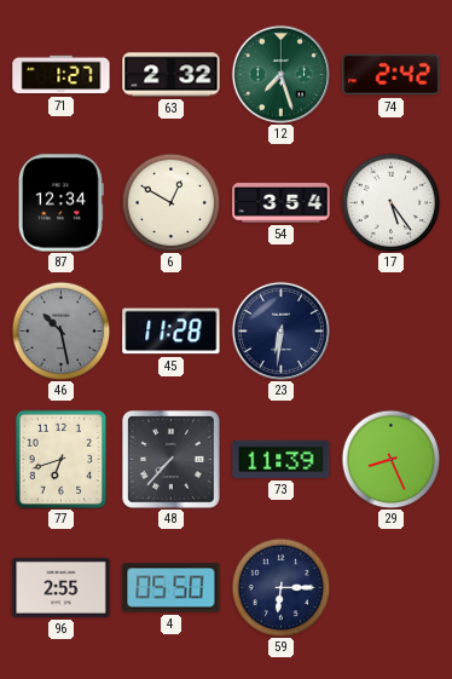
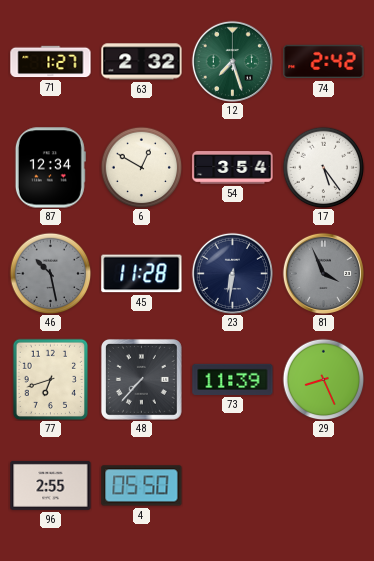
81: none -> 3:56 (323, 273)
59: 6:15 -> none (280, 587)
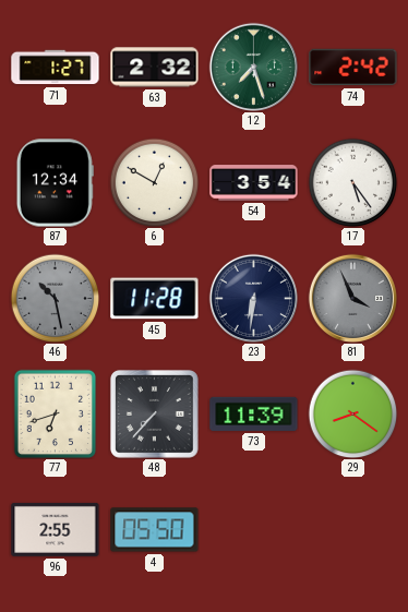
29: 8:26 -> 8:21 (352, 413)
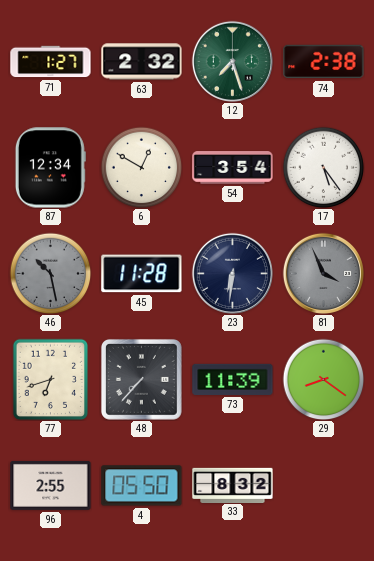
74: 2:42 -> 2:38 (324, 62)
33: none -> 8:32 (233, 485)
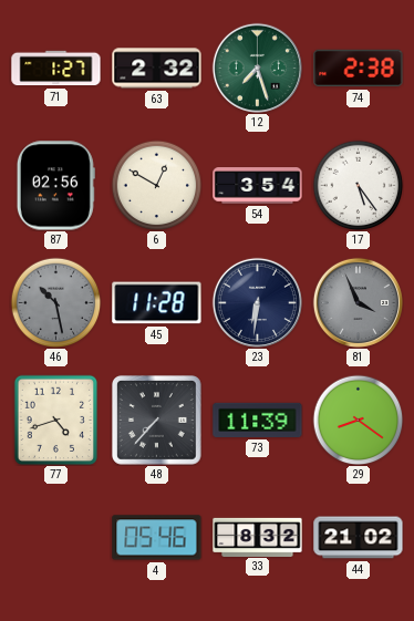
87: 12:34 -> 02:56 (55, 186)
77: 6:42 -> 4:42 (56, 420)
96: 2:55 -> none (51, 485)
4: 05:50 -> 05:46 (157, 538)
44: none -> 21:02 (359, 538)
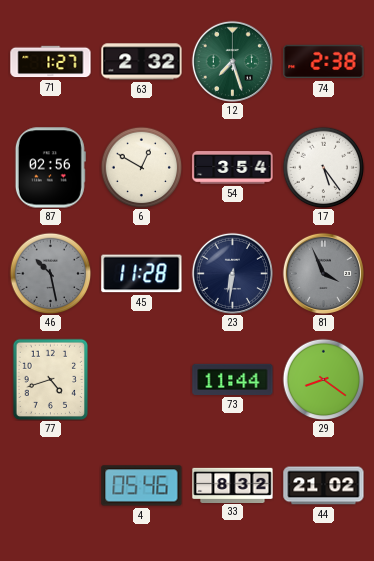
48: 7:37 -> none (156, 420)
73: 11:39 -> 11:44 (233, 379)
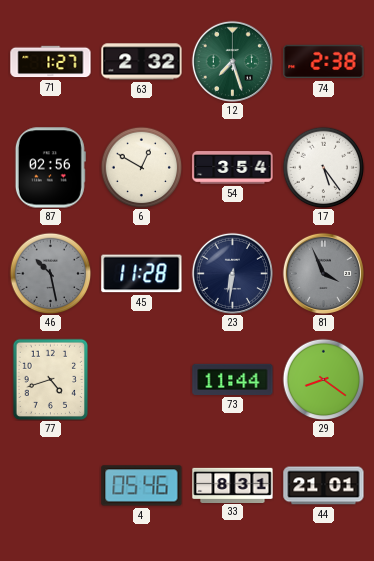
33: 8:32 -> 8:31 (233, 485)
44: 21:02 -> 21:01 (324, 486)
